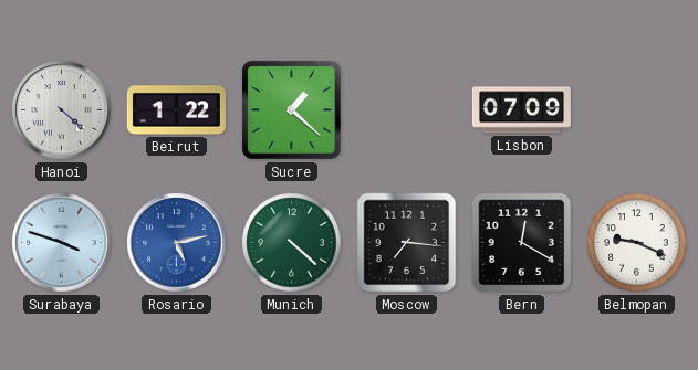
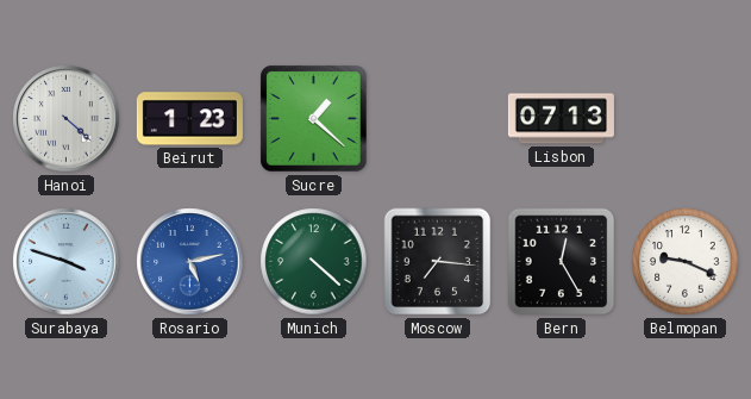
Beirut: 1:22 -> 1:23 (189, 119)
Lisbon: 07:09 -> 07:13 (561, 119)
Bern: 12:20 -> 12:25 (562, 262)
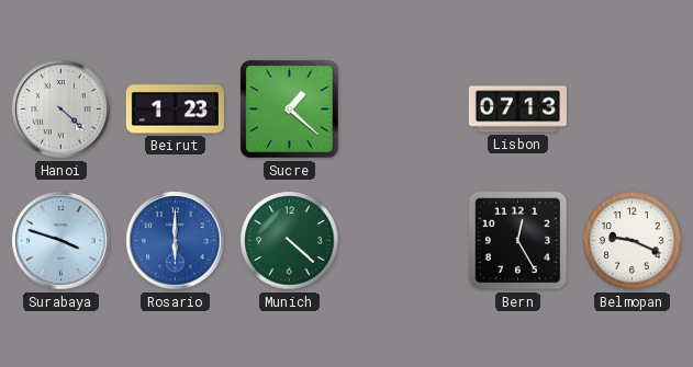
Rosario: 5:13 -> 6:00 (176, 241)
Moscow: 7:16 -> none (438, 262)
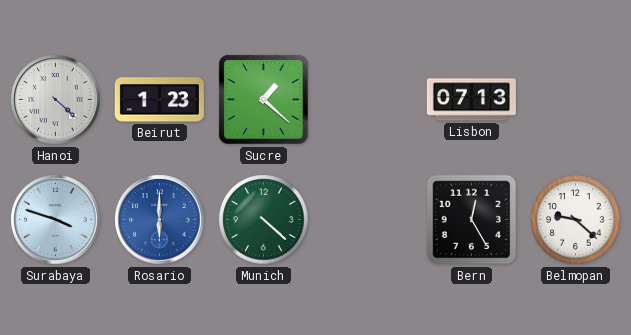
Belmopan: 9:19 -> 9:22 (576, 220)
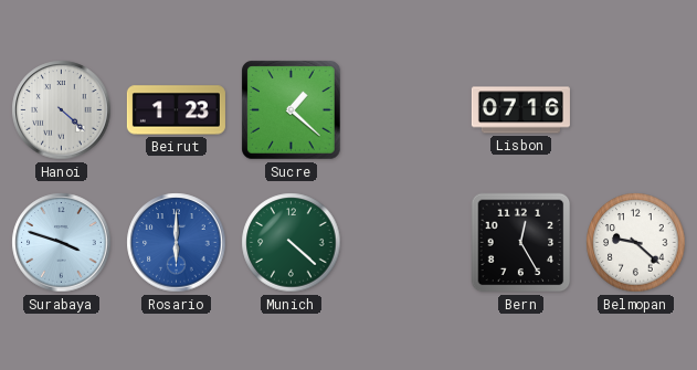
Lisbon: 07:13 -> 07:16 (520, 110)
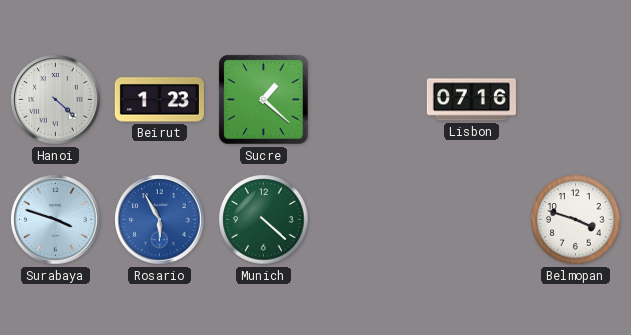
Rosario: 6:00 -> 5:55 (160, 220)
Bern: 12:25 -> none (521, 243)
Belmopan: 9:22 -> 3:48 (576, 220)
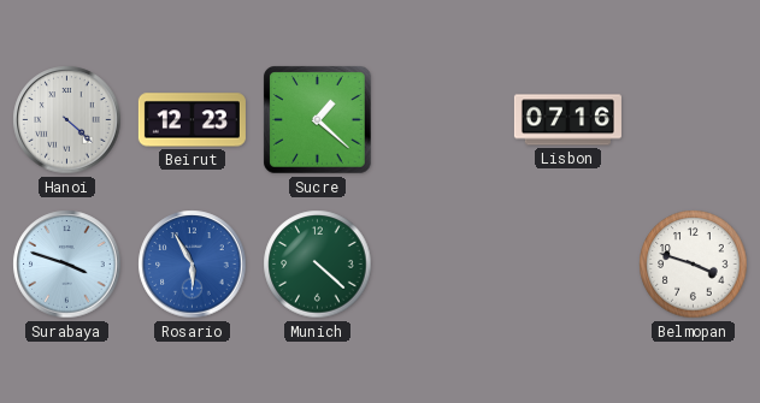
Beirut: 1:23 -> 12:23 (192, 120)
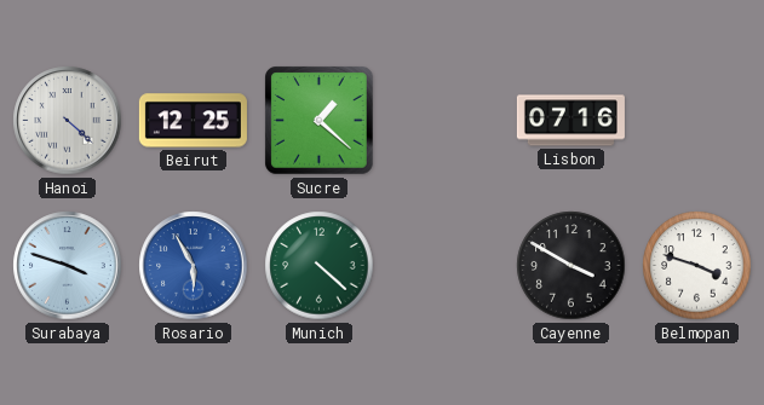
Beirut: 12:23 -> 12:25 (193, 121)
Cayenne: none -> 3:50 (571, 266)
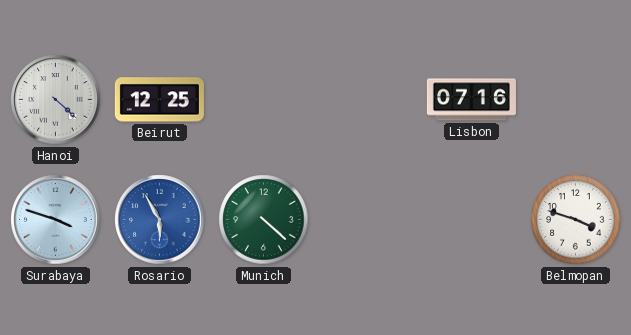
Sucre: 1:22 -> none (320, 121)
Cayenne: 3:50 -> none (571, 266)
